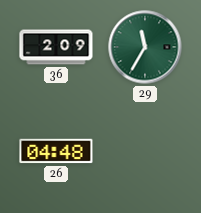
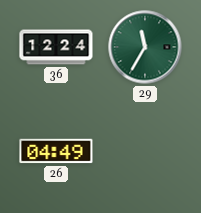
36: 2:09 -> 12:24 (56, 47)
26: 04:48 -> 04:49 (56, 151)
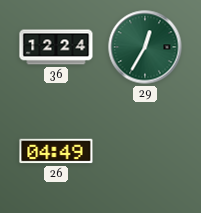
29: 11:35 -> 12:35 (145, 47)
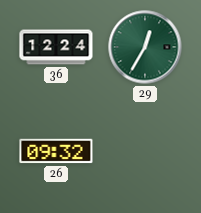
26: 04:49 -> 09:32 (56, 151)
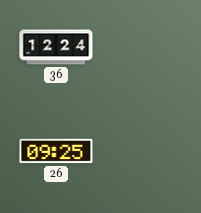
29: 12:35 -> none (145, 47)
26: 09:32 -> 09:25 (56, 151)
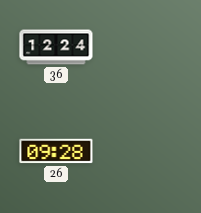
26: 09:25 -> 09:28 (56, 151)
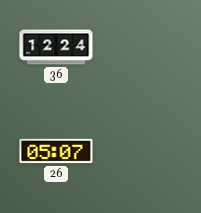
26: 09:28 -> 05:07 (56, 151)
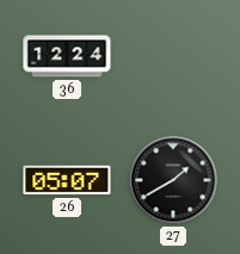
27: none -> 1:40 (173, 180)
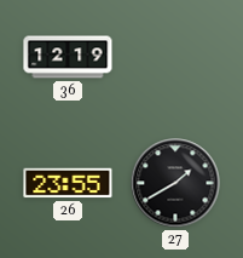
36: 12:24 -> 12:19 (68, 57)
26: 05:07 -> 23:55 (68, 183)
